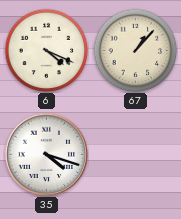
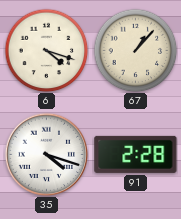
6: 4:19 -> 4:18 (46, 50)
91: none -> 2:28 (136, 154)
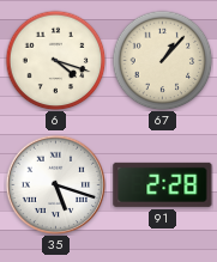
35: 4:18 -> 5:18 (55, 184)
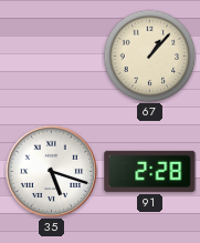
6: 4:18 -> none (55, 60)
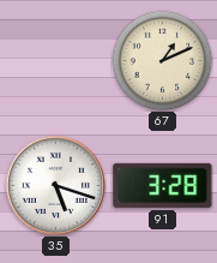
67: 1:07 -> 1:11 (162, 60)
91: 2:28 -> 3:28 (163, 185)
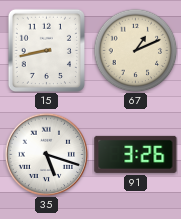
15: none -> 8:43 (46, 50)
91: 3:28 -> 3:26 (136, 154)
